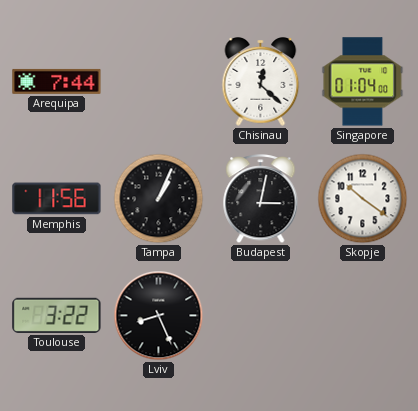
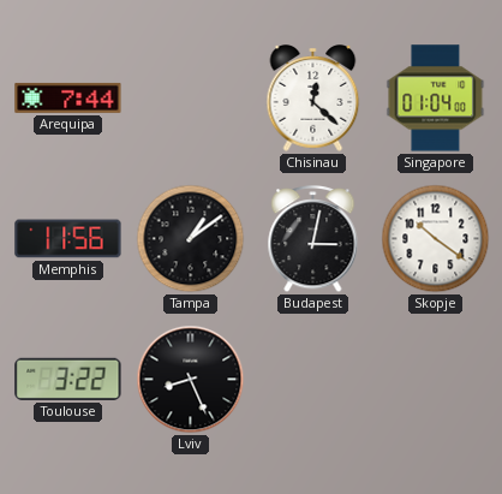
Tampa: 1:04 -> 1:09 (191, 239)
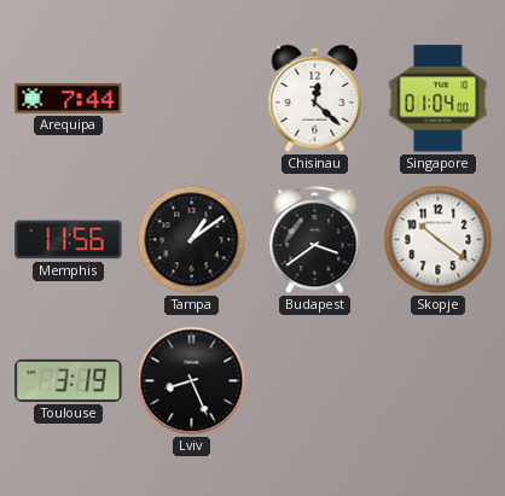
Budapest: 3:02 -> 3:39 (315, 241)
Toulouse: 3:22 -> 3:19 (69, 380)
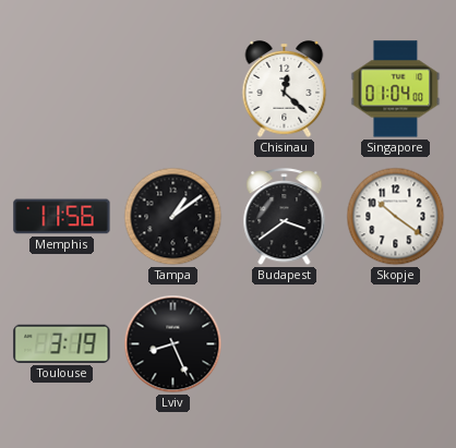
Arequipa: 7:44 -> none (69, 98)
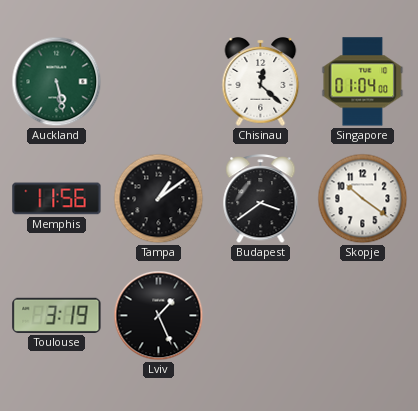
Auckland: none -> 5:28 (57, 82)
Lviv: 8:26 -> 1:26 (159, 316)
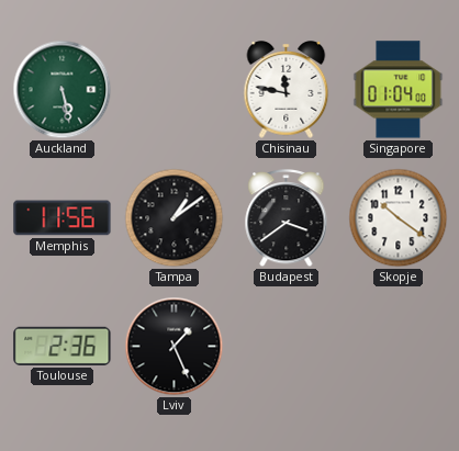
Chisinau: 12:22 -> 11:47 (287, 90)
Toulouse: 3:19 -> 2:36 (63, 346)
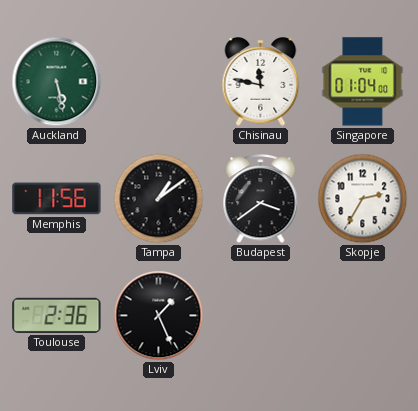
Skopje: 10:21 -> 2:35 (363, 199)
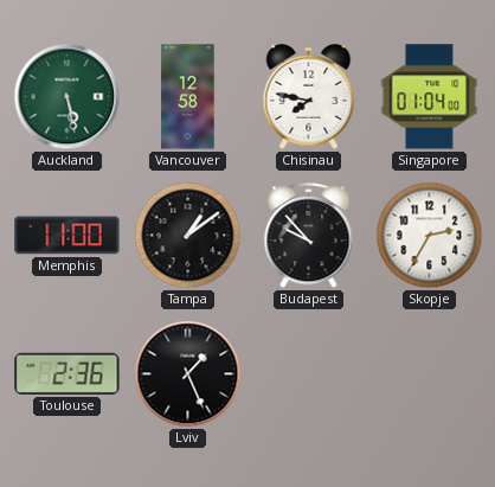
Vancouver: none -> 12:58 (188, 97)
Chisinau: 11:47 -> 7:47 (309, 97)
Memphis: 11:56 -> 11:00 (67, 236)
Budapest: 3:39 -> 9:53 (309, 237)
